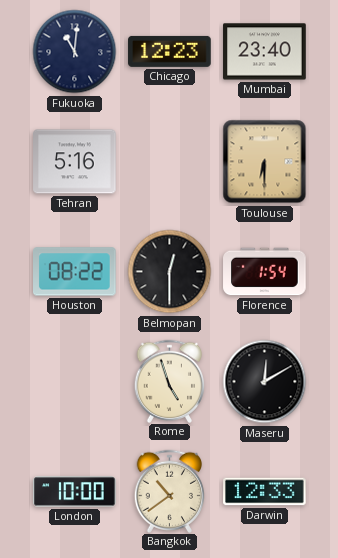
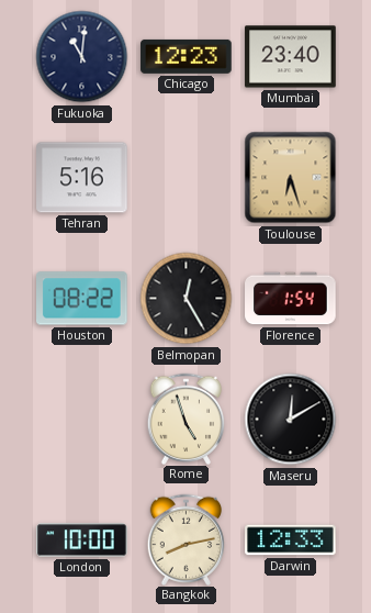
Toulouse: 6:30 -> 6:27 (291, 178)
Belmopan: 12:30 -> 12:25 (187, 299)
Bangkok: 10:39 -> 8:13 (187, 539)
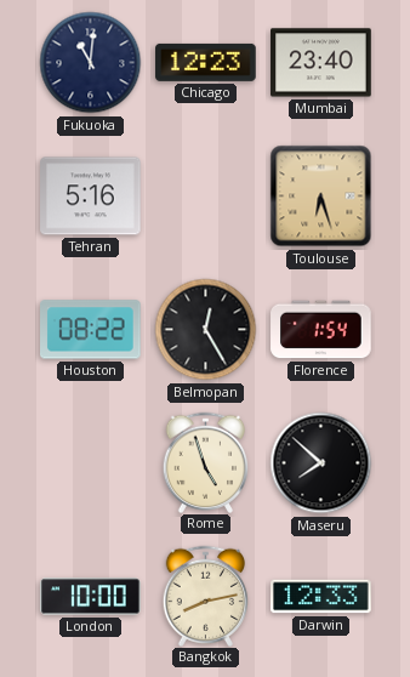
Maseru: 12:10 -> 7:52 (321, 463)
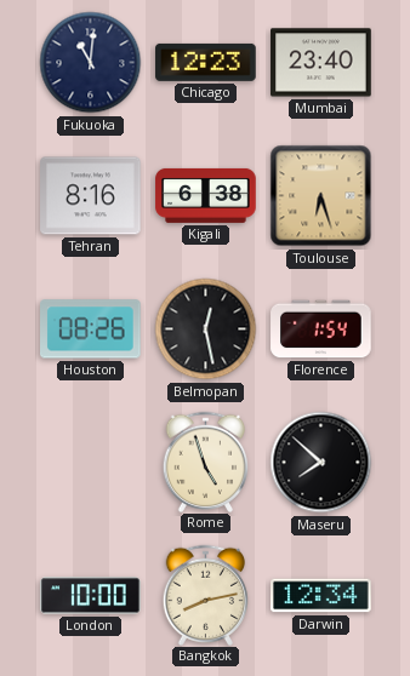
Tehran: 5:16 -> 8:16 (91, 196)
Kigali: none -> 6:38 (206, 195)
Houston: 08:22 -> 08:26 (91, 330)
Belmopan: 12:25 -> 12:28 (206, 330)
Darwin: 12:33 -> 12:34 (321, 596)
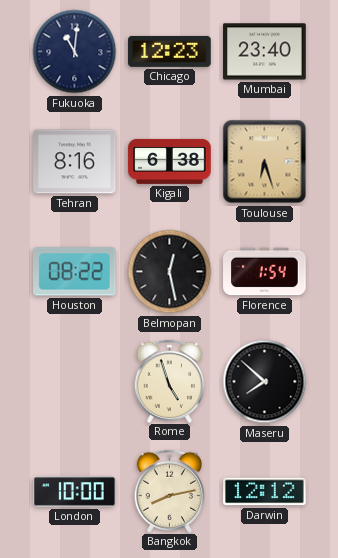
Houston: 08:26 -> 08:22 (75, 272)
Darwin: 12:34 -> 12:12 (265, 492)
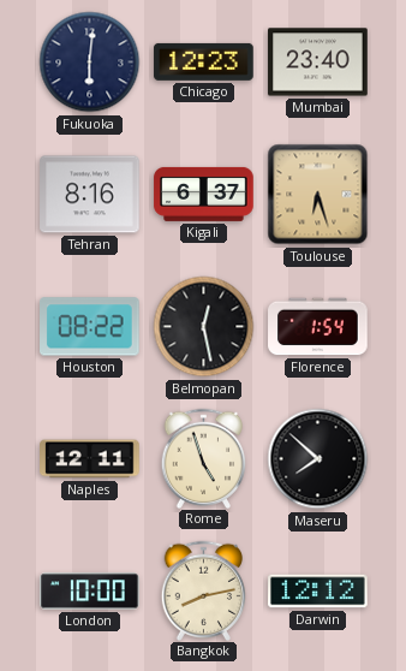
Fukuoka: 11:01 -> 6:01 (90, 63)
Kigali: 6:38 -> 6:37 (204, 194)
Naples: none -> 12:11 (90, 459)
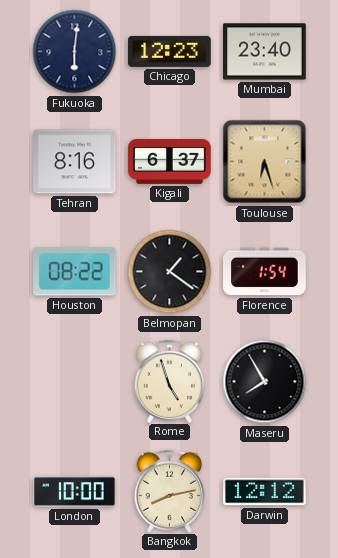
Belmopan: 12:28 -> 1:21 (170, 272)
Naples: 12:11 -> none (90, 459)
Maseru: 7:52 -> 7:55 (265, 382)
